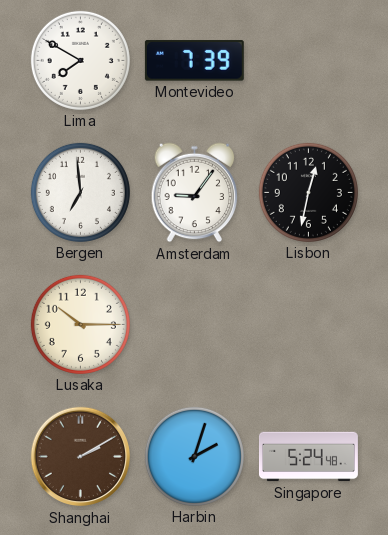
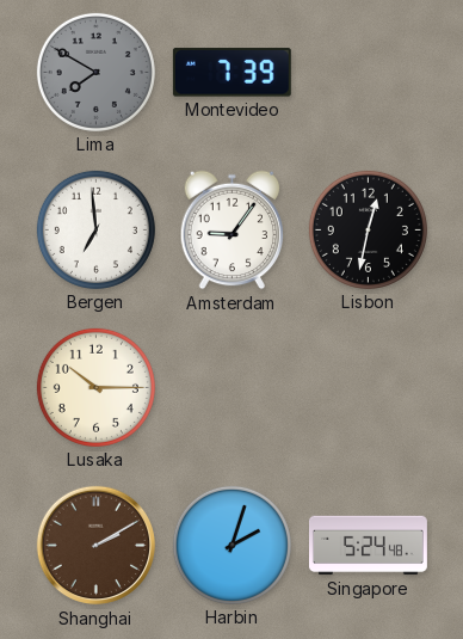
Lima dial: white -> grey (95, 72)
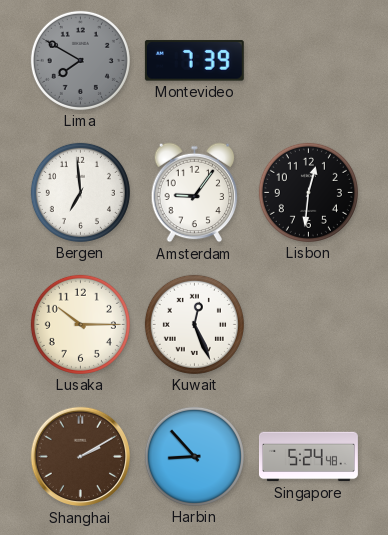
Lisbon: 12:32 -> 12:31 (308, 192)
Kuwait: none -> 12:26 (194, 324)
Harbin: 2:03 -> 8:53 (194, 456)
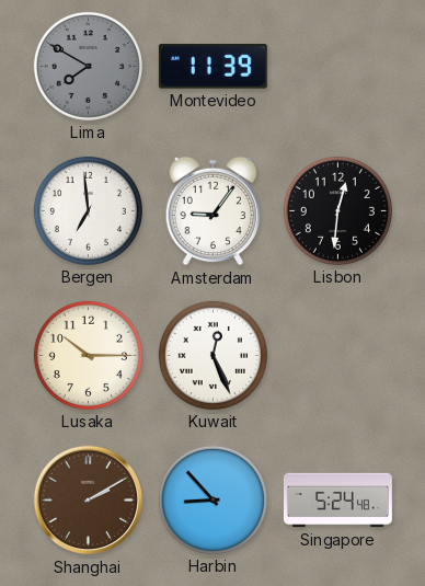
Montevideo: 7:39 -> 11:39 (213, 67)
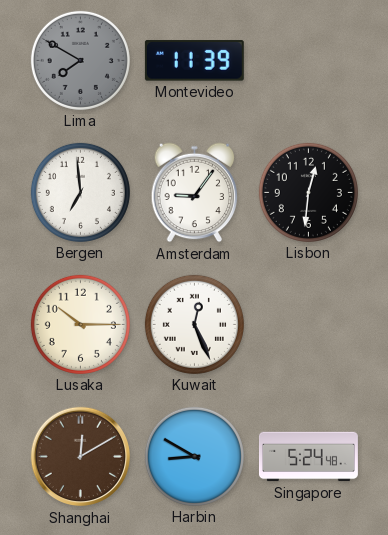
Shanghai: 2:10 -> 12:10 (81, 457)
Harbin: 8:53 -> 8:50 (194, 456)
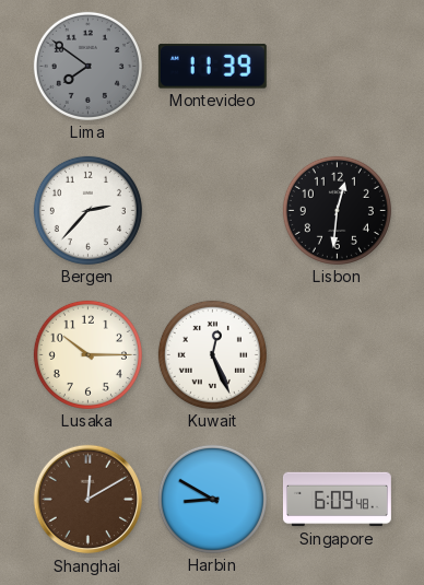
Lima: 7:50 -> 7:51 (87, 66)
Bergen: 6:59 -> 2:37 (87, 210)
Amsterdam: 9:06 -> none (195, 193)
Singapore: 5:24 -> 6:09 (337, 500)
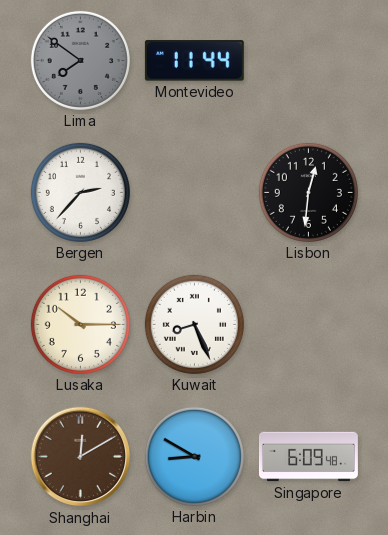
Montevideo: 11:39 -> 11:44 (194, 61)
Kuwait: 12:26 -> 8:26 (194, 324)
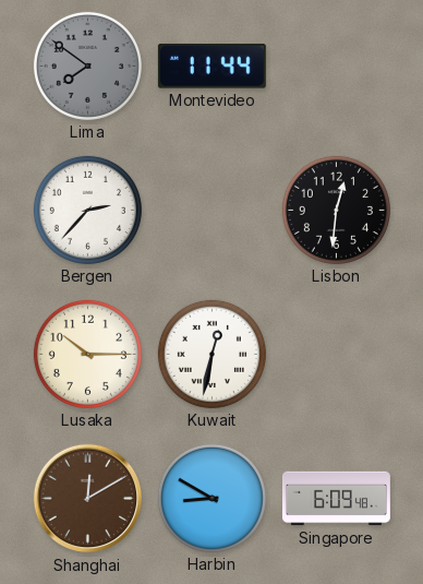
Kuwait: 8:26 -> 12:32 (211, 354)
